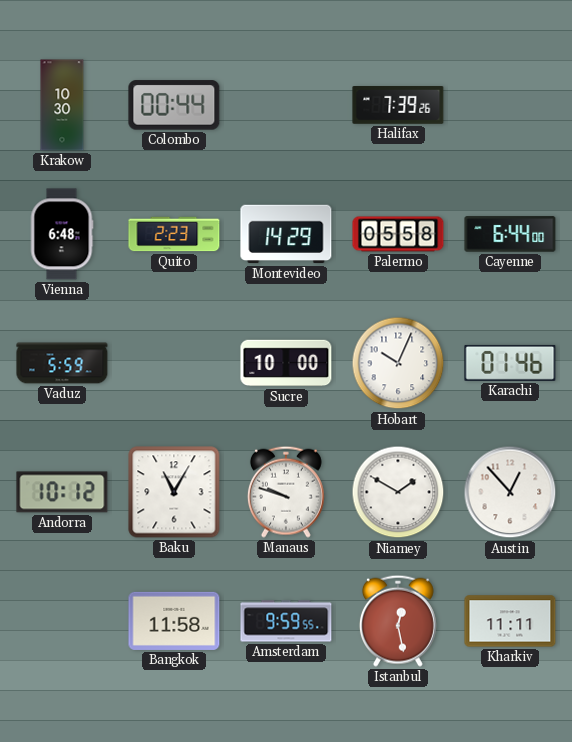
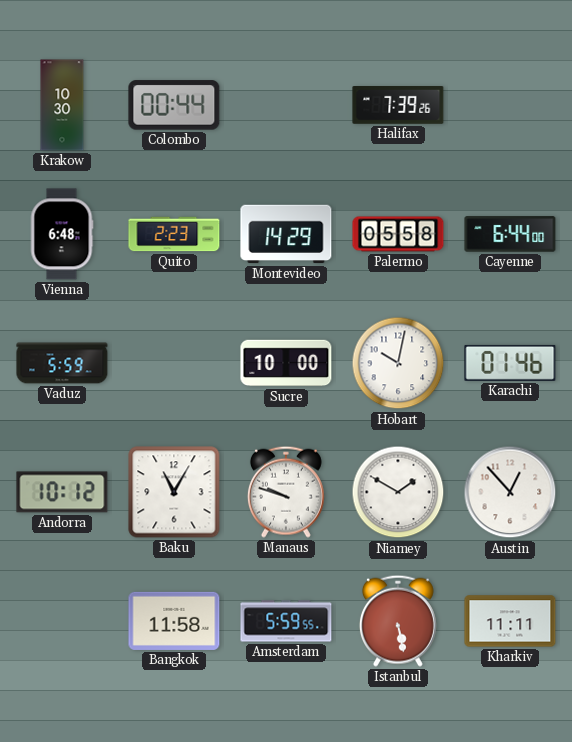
Hobart: 10:04 -> 10:02 (398, 363)
Amsterdam: 9:59 -> 5:59 (286, 621)
Istanbul: 12:28 -> 5:28 (398, 621)
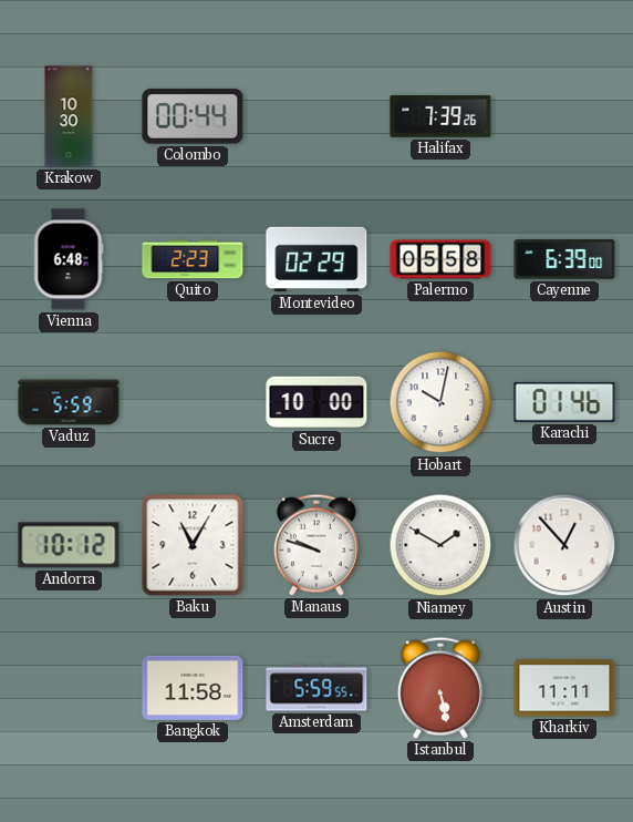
Montevideo: 14:29 -> 02:29 (316, 259)
Cayenne: 6:44 -> 6:39 (564, 259)
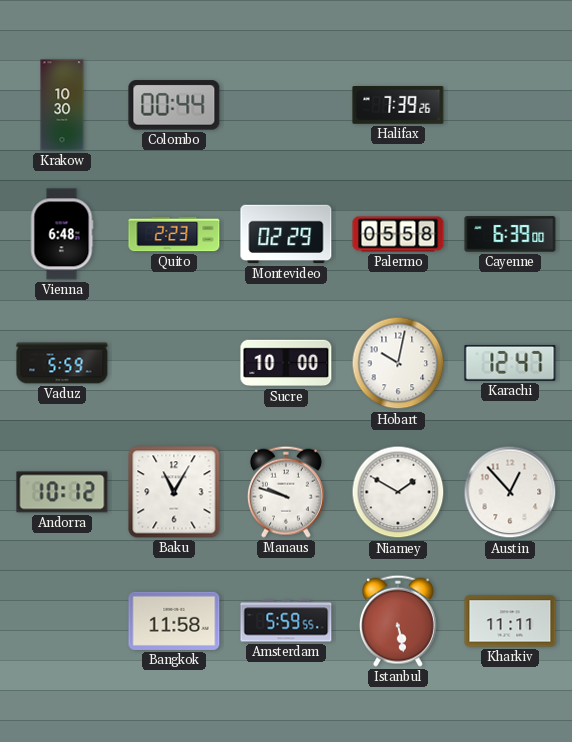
Karachi: 01:46 -> 12:47 (510, 363)
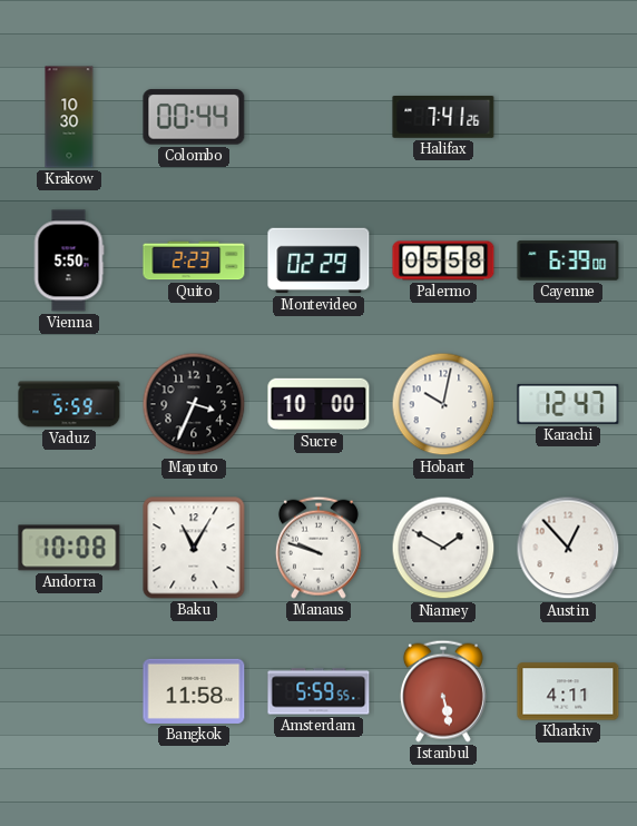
Halifax: 7:39 -> 7:41 (443, 118)
Vienna: 6:48 -> 5:50 (69, 260)
Maputo: none -> 3:34 (194, 404)
Andorra: 10:12 -> 10:08 (69, 548)
Kharkiv: 11:11 -> 4:11 (568, 691)
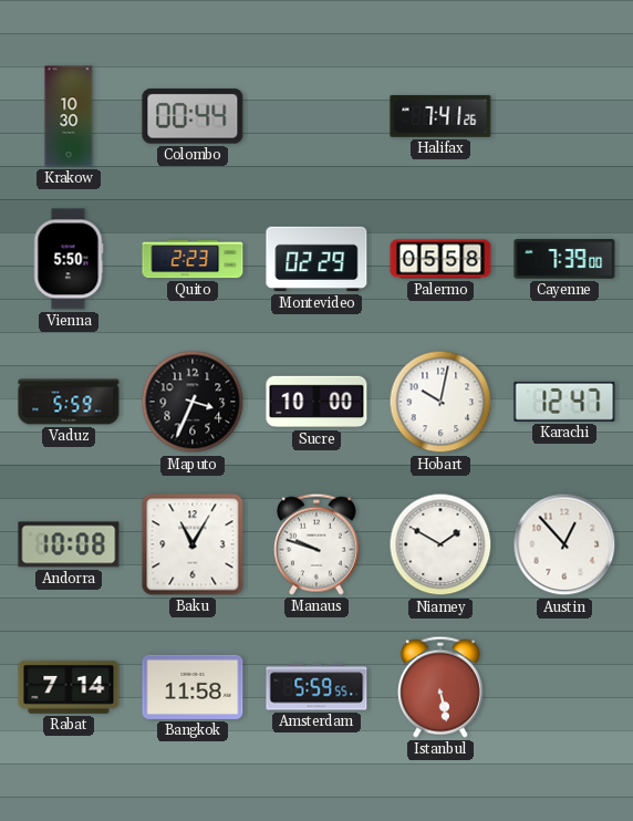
Cayenne: 6:39 -> 7:39 (564, 259)
Rabat: none -> 7:14 (69, 687)
Kharkiv: 4:11 -> none (568, 691)
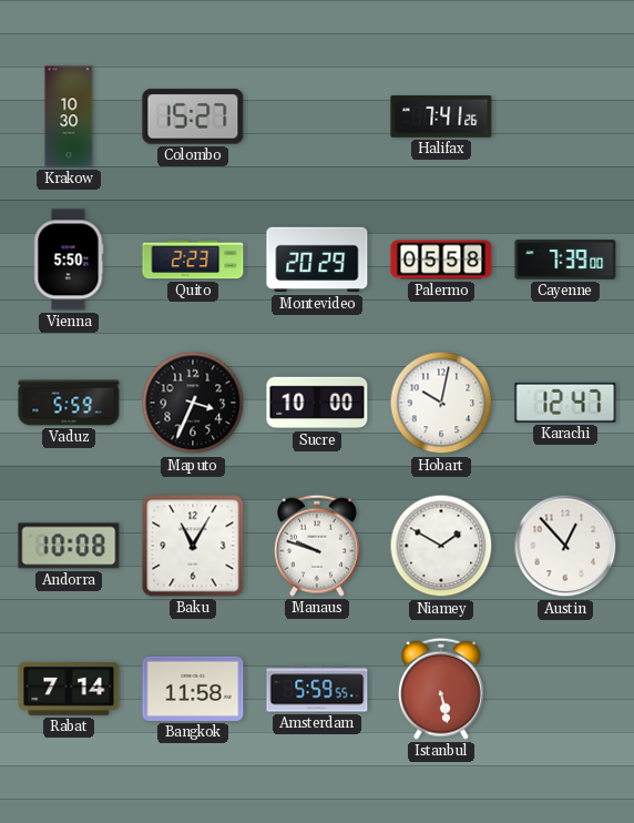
Colombo: 00:44 -> 15:27 (193, 116)
Montevideo: 02:29 -> 20:29 (317, 260)
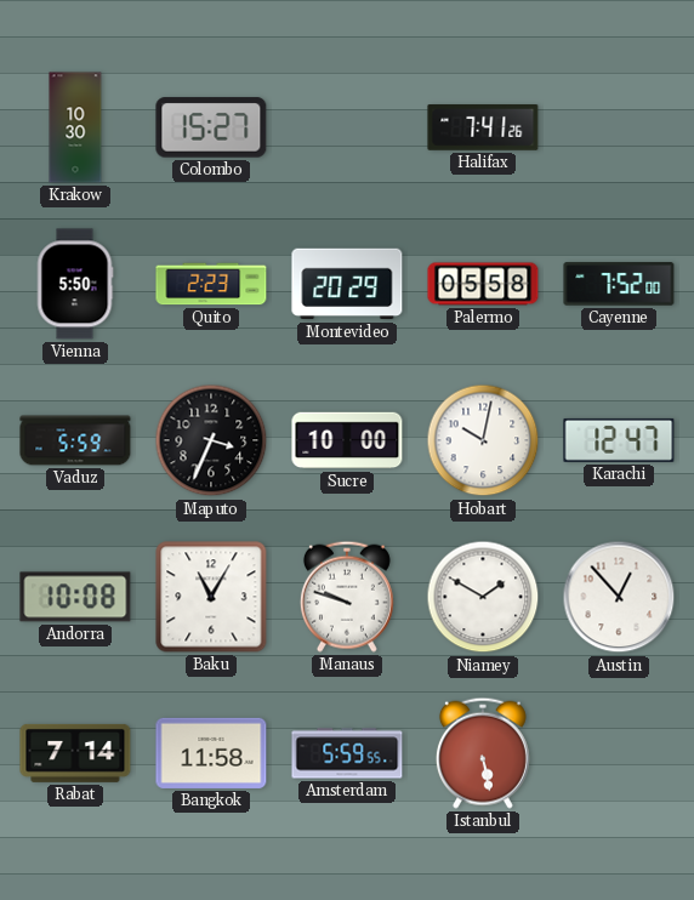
Cayenne: 7:39 -> 7:52 (619, 284)
